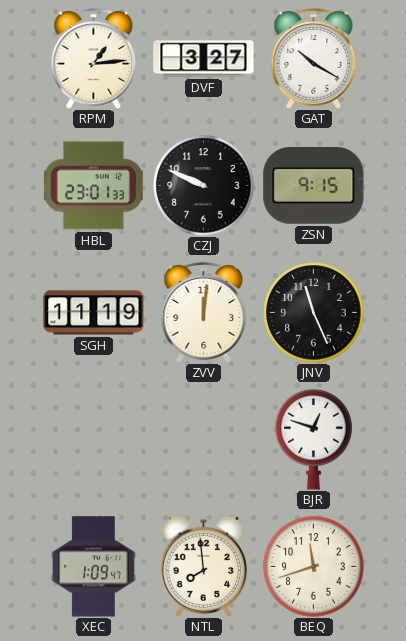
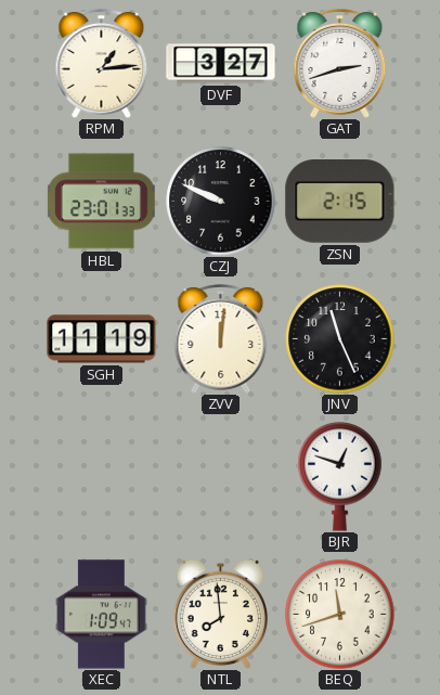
GAT: 10:20 -> 2:42 (340, 64)
ZSN: 9:15 -> 2:15 (340, 202)
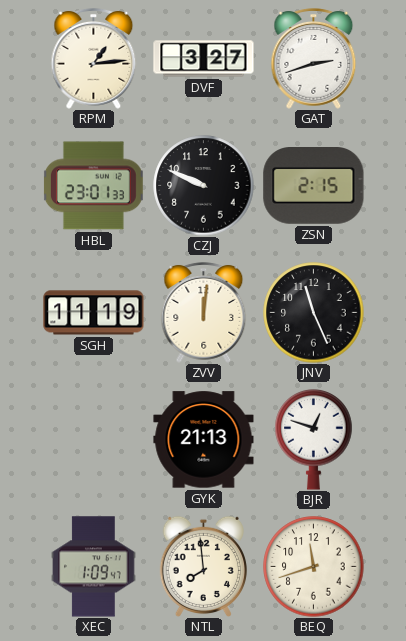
GYK: none -> 21:13 (204, 440)
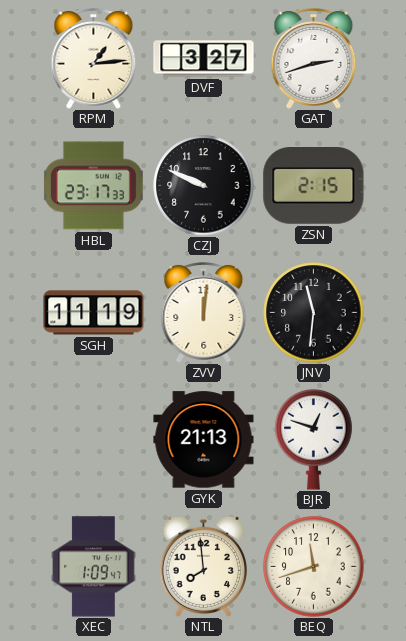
HBL: 23:01 -> 23:17 (93, 186)
JNV: 11:26 -> 11:31 (314, 313)
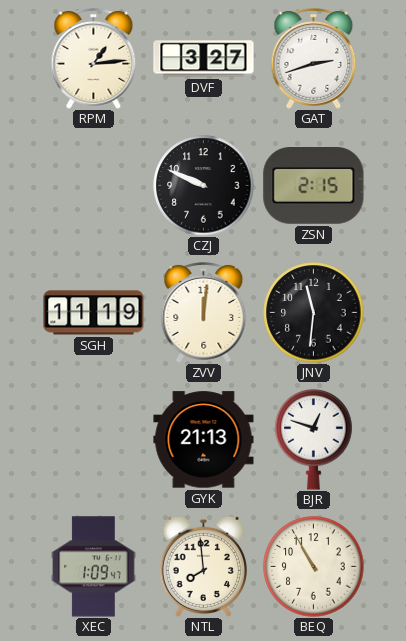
HBL: 23:17 -> none (93, 186)
BEQ: 11:42 -> 10:55 (314, 567)
